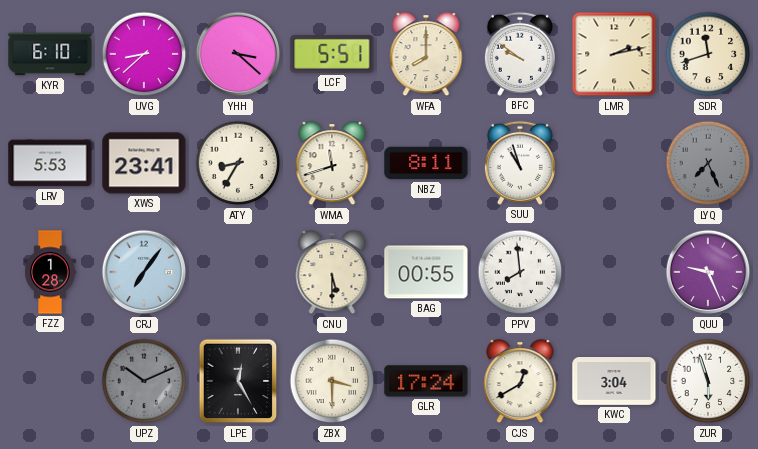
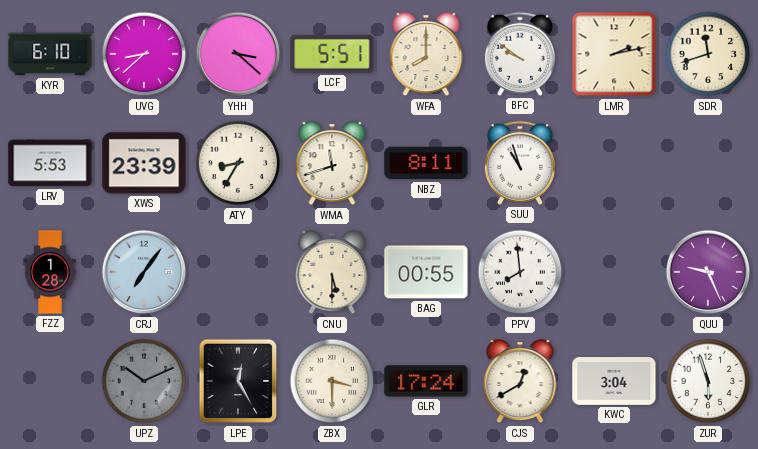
XWS: 23:41 -> 23:39 (144, 163)
LYQ: 7:26 -> none (708, 163)
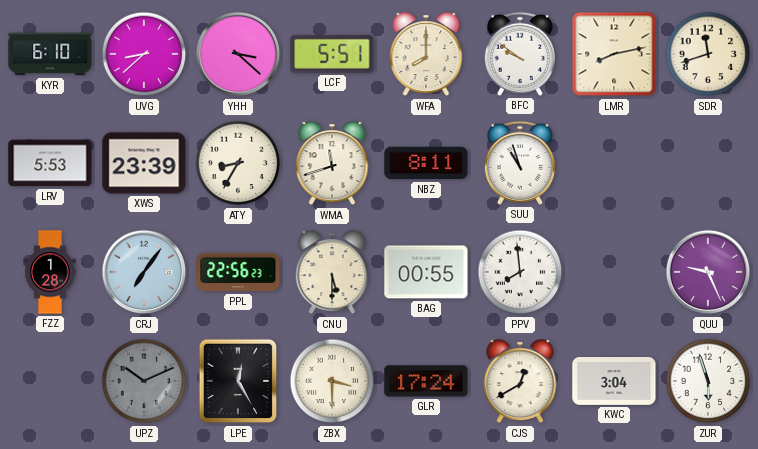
LMR: 2:13 -> 8:13 (614, 54)
PPL: none -> 22:56 (238, 272)
